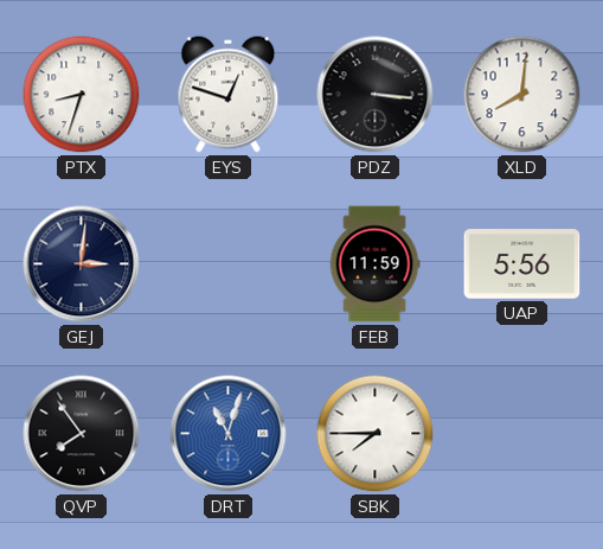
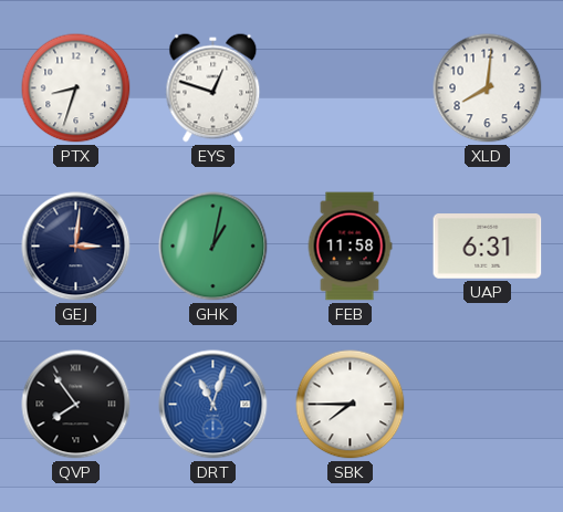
PDZ: 3:16 -> none (376, 95)
GHK: none -> 1:02 (213, 247)
FEB: 11:59 -> 11:58 (350, 247)
UAP: 5:56 -> 6:31 (488, 247)
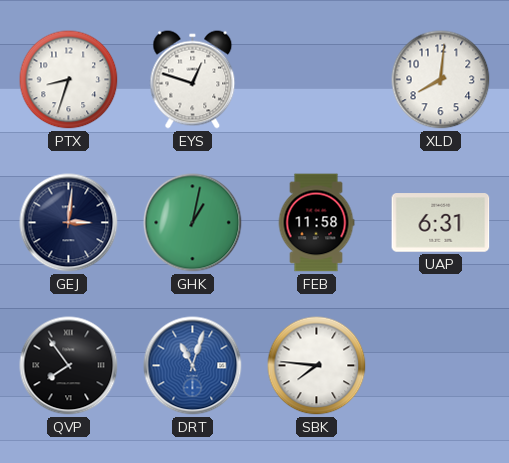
SBK: 7:45 -> 7:46 (317, 366)
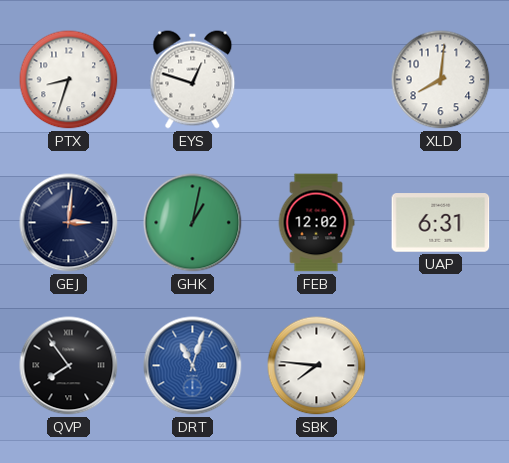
FEB: 11:58 -> 12:02 (316, 223)
